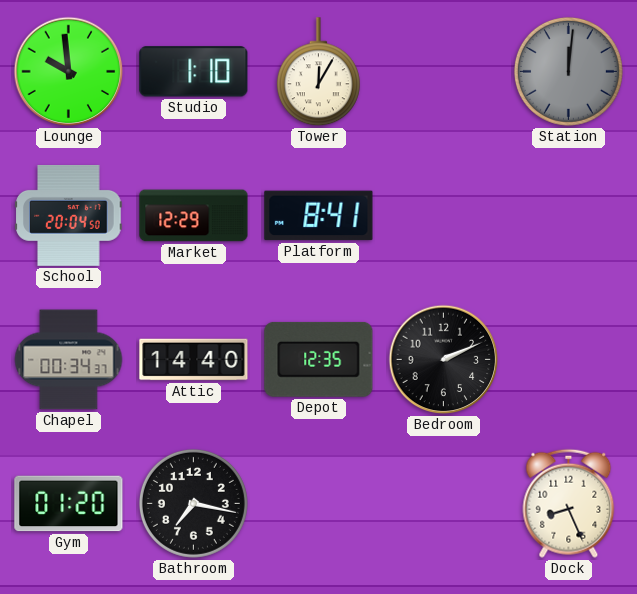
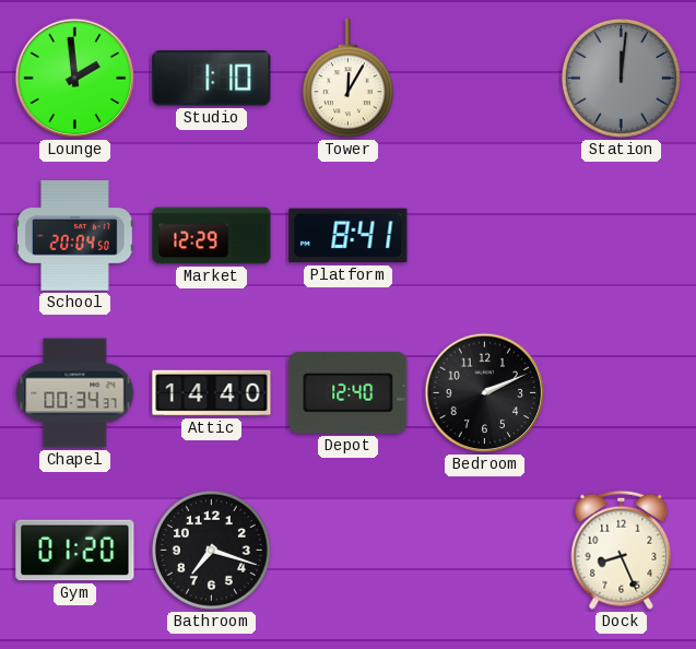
Lounge: 9:59 -> 1:59 (75, 79)
Depot: 12:35 -> 12:40 (349, 392)
Bathroom: 7:17 -> 7:18 (211, 550)
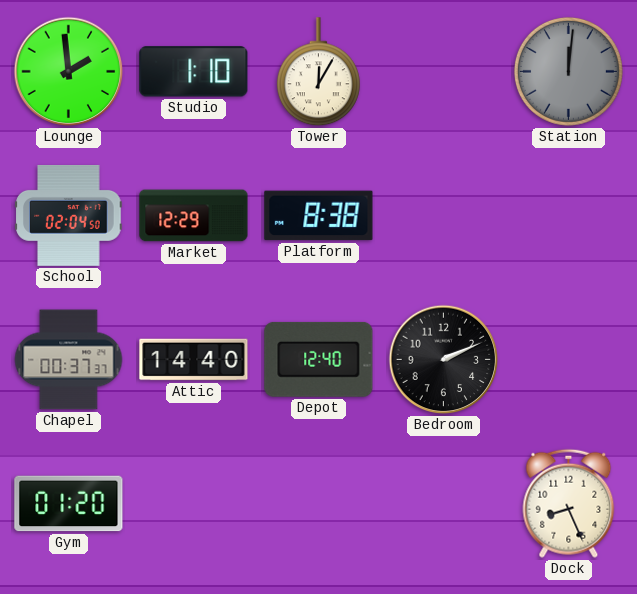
School: 20:04 -> 02:04 (69, 215)
Platform: 8:41 -> 8:38 (319, 216)
Chapel: 00:34 -> 00:37 (69, 360)
Bathroom: 7:18 -> none (211, 550)
